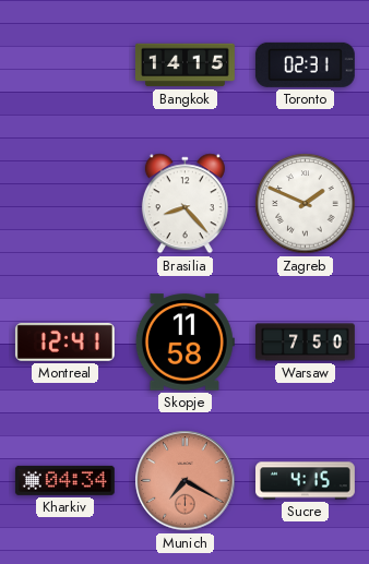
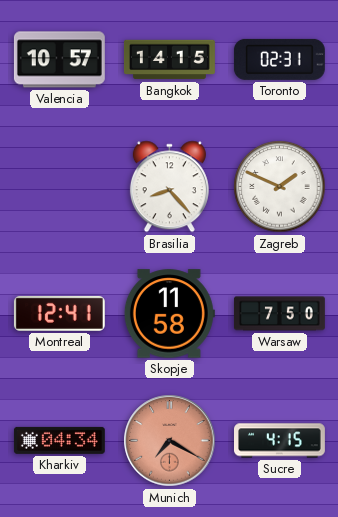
Valencia: none -> 10:57 (59, 60)
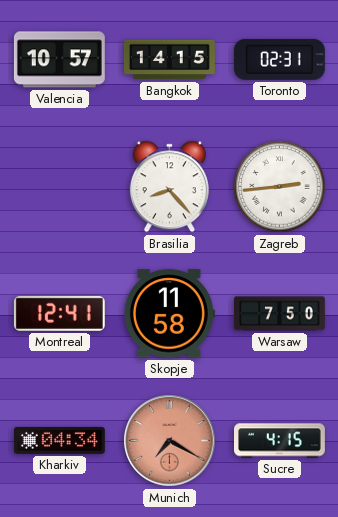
Zagreb: 1:49 -> 2:44 (280, 187)
